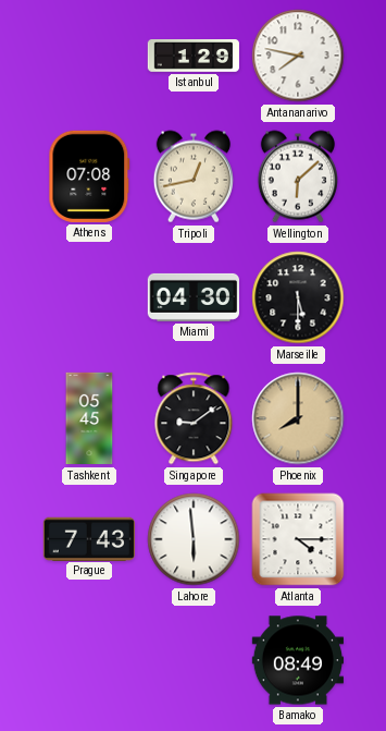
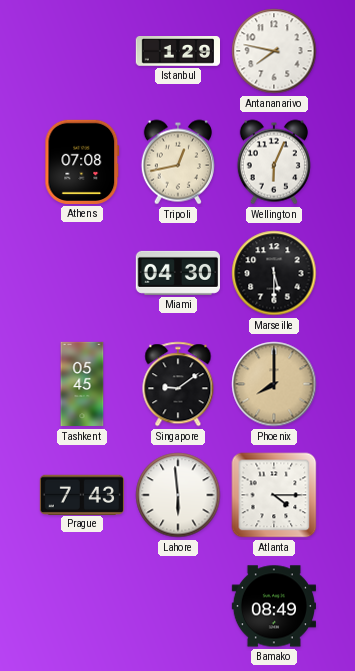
Wellington: 6:08 -> 6:04 (274, 162)
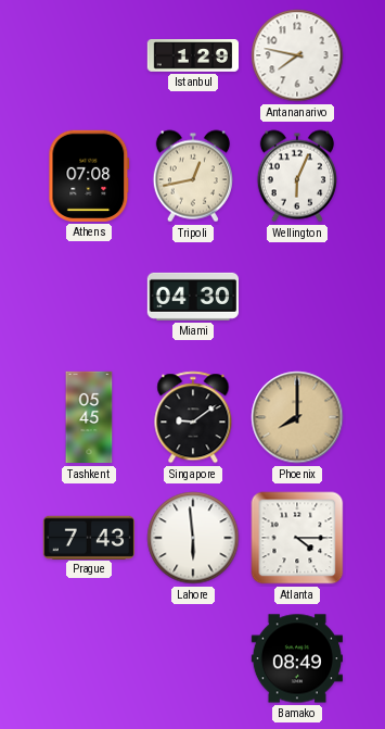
Marseille: 5:30 -> none (274, 273)
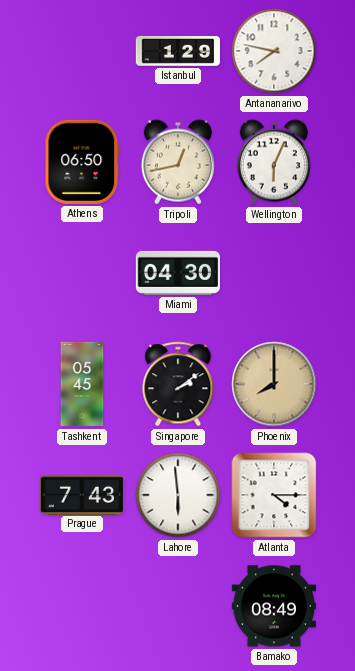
Athens: 07:08 -> 06:50 (82, 162)
Singapore: 9:09 -> 2:09 (178, 384)
